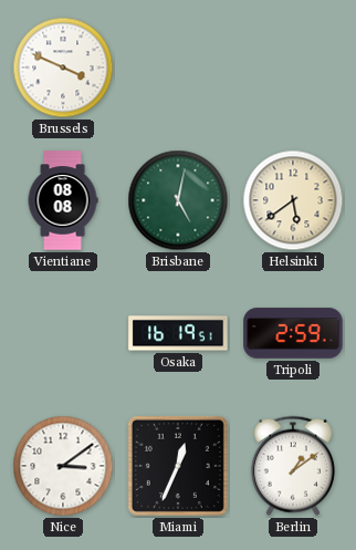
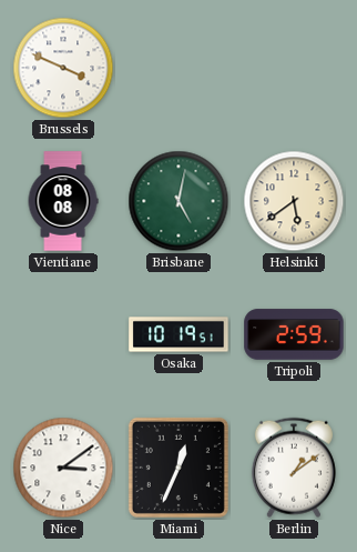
Osaka: 16:19 -> 10:19 (178, 334)
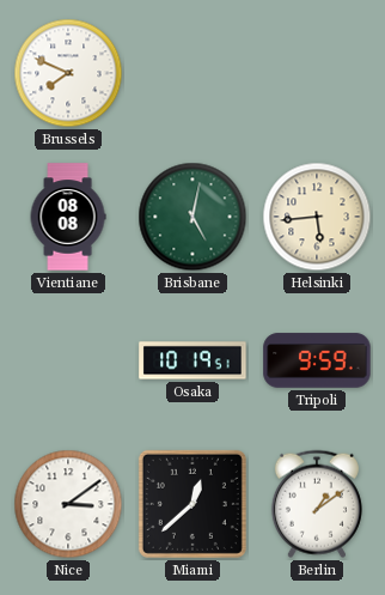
Brussels: 3:49 -> 7:49 (68, 73)
Helsinki: 5:39 -> 5:44 (317, 217)
Tripoli: 2:59 -> 9:59 (317, 360)
Miami: 12:34 -> 12:38 (192, 504)
